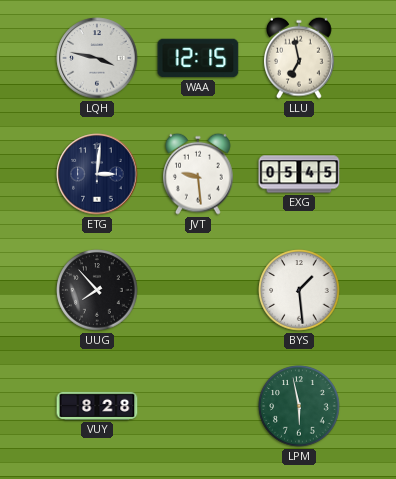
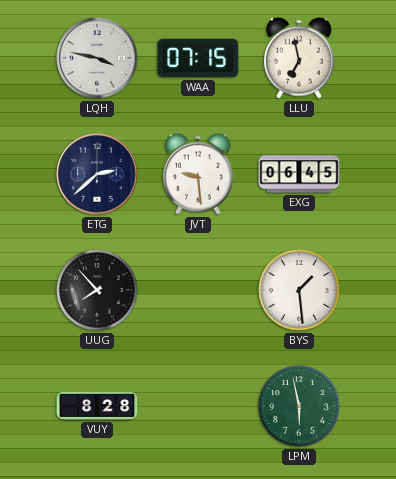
WAA: 12:15 -> 07:15 (198, 58)
ETG: 3:01 -> 2:38 (97, 174)
EXG: 05:45 -> 06:45 (299, 174)
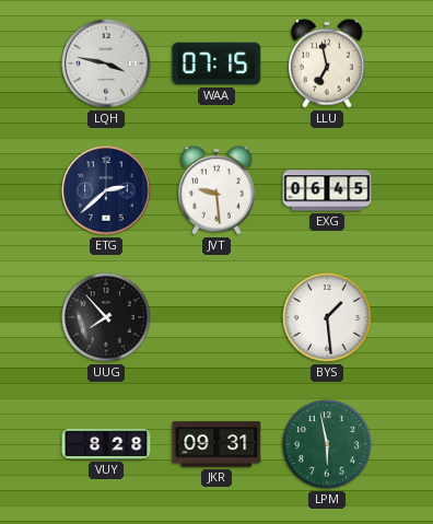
JKR: none -> 09:31 (216, 444)
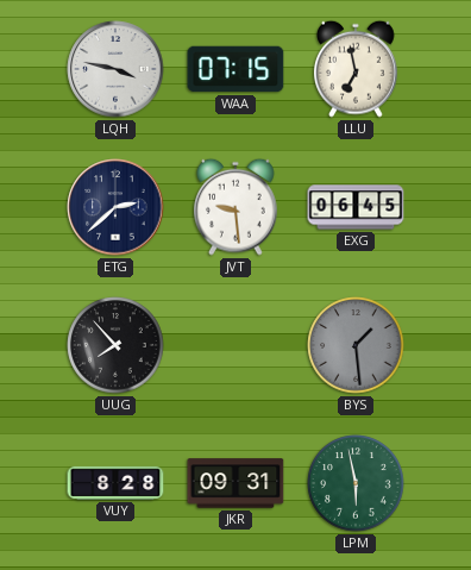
BYS dial: white -> grey (356, 345)
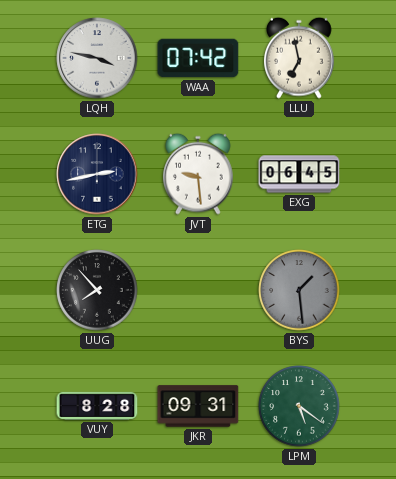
WAA: 07:15 -> 07:42 (198, 58)
ETG: 2:38 -> 2:43 (97, 174)
LPM: 5:58 -> 5:21 (299, 406)
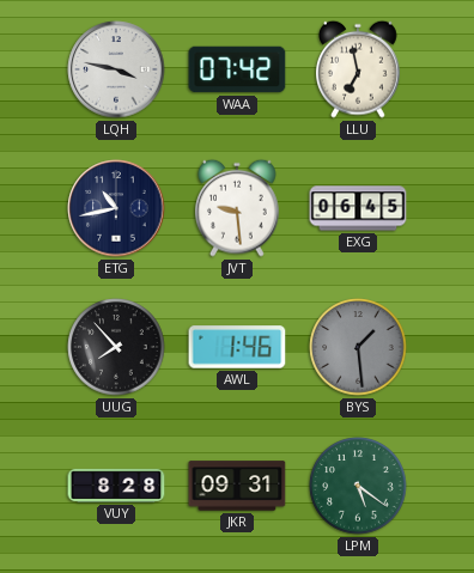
ETG: 2:43 -> 10:43 (116, 208)
AWL: none -> 1:46 (237, 347)
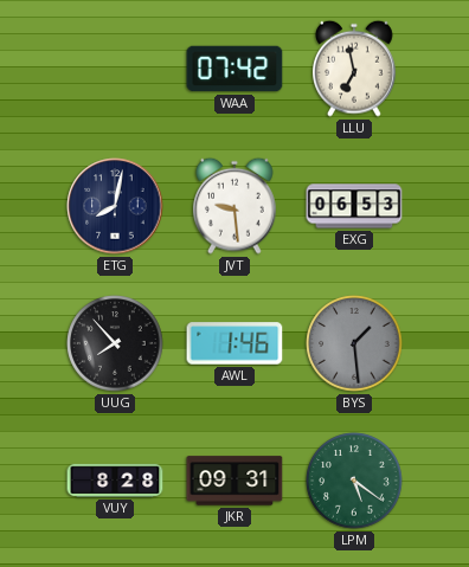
LQH: 3:47 -> none (116, 69)
ETG: 10:43 -> 8:02 (115, 206)
EXG: 06:45 -> 06:53 (354, 206)
